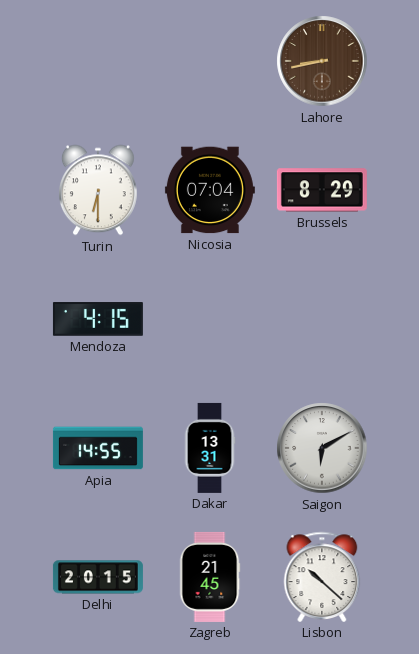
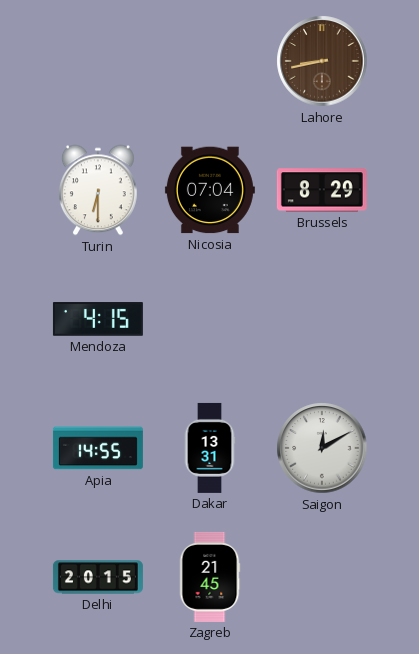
Saigon: 6:10 -> 12:10 (322, 448)
Lisbon: 10:22 -> none (322, 577)
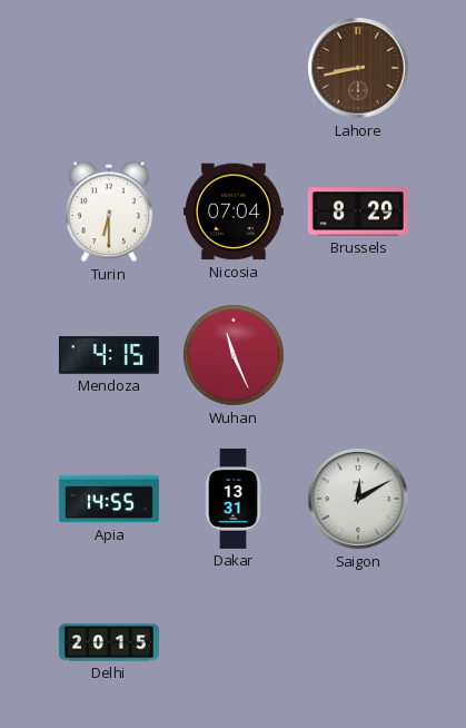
Wuhan: none -> 11:26 (234, 355)
Zagreb: 21:45 -> none (210, 577)
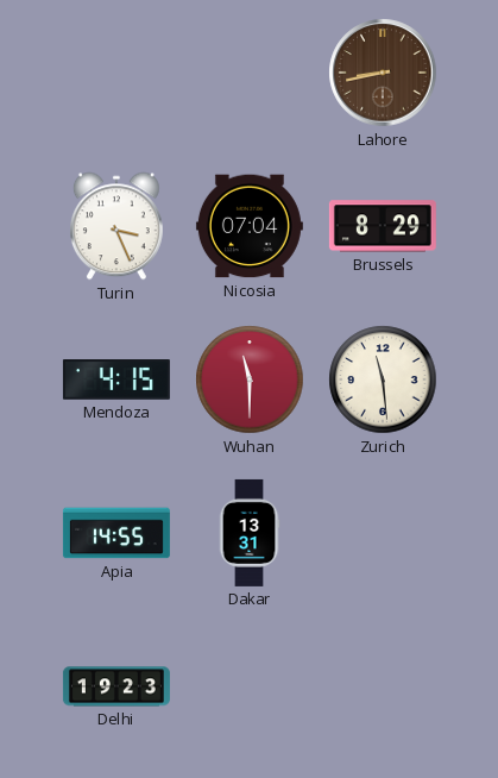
Turin: 6:30 -> 3:26 (116, 226)
Wuhan: 11:26 -> 11:30 (250, 379)
Zurich: none -> 11:29 (383, 379)
Saigon: 12:10 -> none (358, 499)
Delhi: 20:15 -> 19:23 (116, 686)
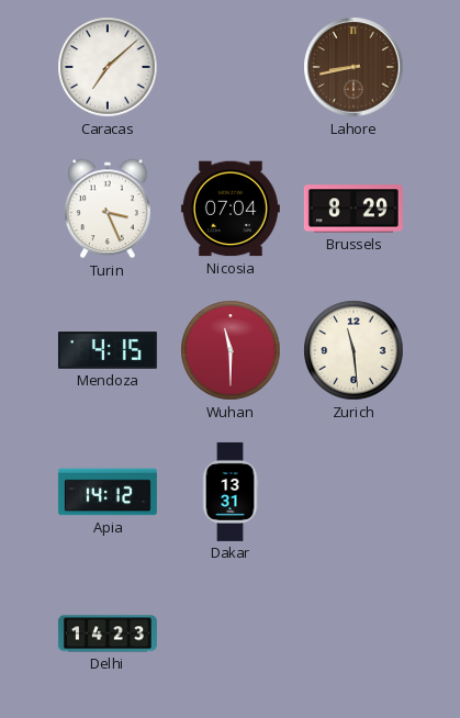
Caracas: none -> 7:08 (108, 67)
Apia: 14:55 -> 14:12 (108, 492)
Delhi: 19:23 -> 14:23 (108, 633)
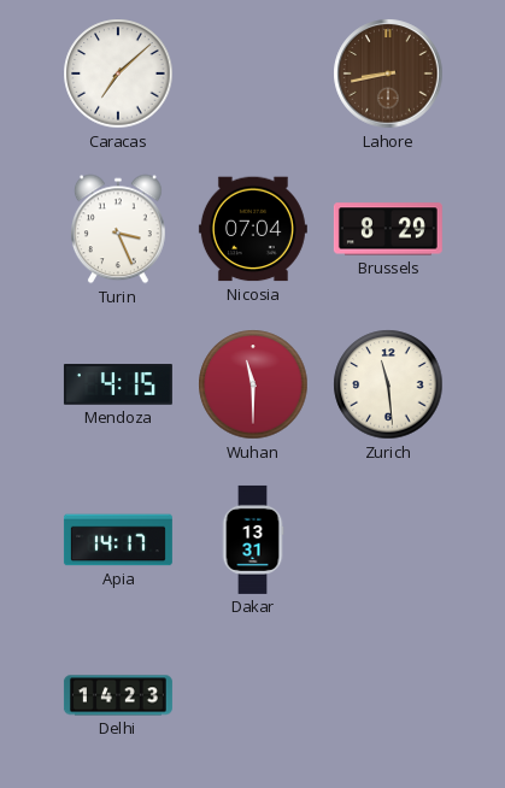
Apia: 14:12 -> 14:17 (118, 540)
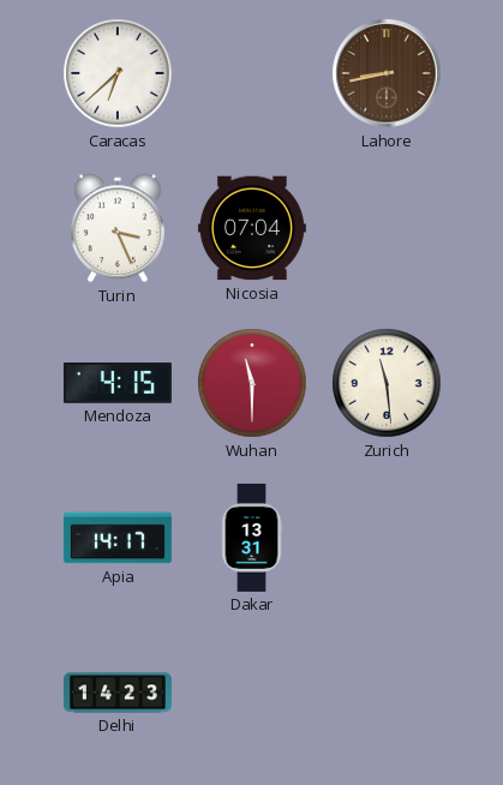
Caracas: 7:08 -> 6:38 (118, 73)
Brussels: 8:29 -> none (388, 229)
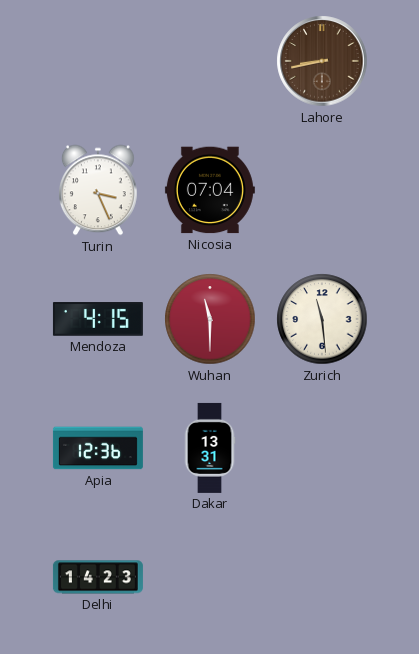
Caracas: 6:38 -> none (118, 73)
Apia: 14:17 -> 12:36 (98, 448)
